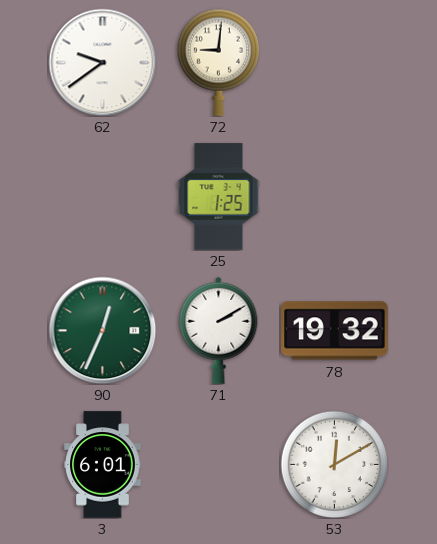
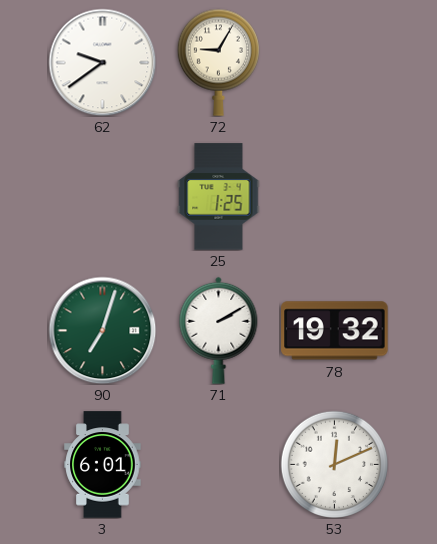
72: 9:01 -> 9:05 (218, 62)
90: 12:34 -> 7:03 (102, 330)
53: 12:10 -> 12:11 (334, 464)
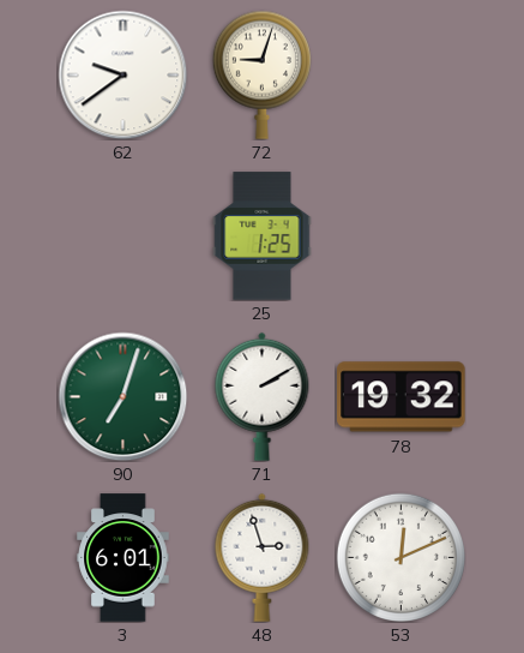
72: 9:05 -> 9:03 (261, 74)
48: none -> 2:57 (263, 557)
